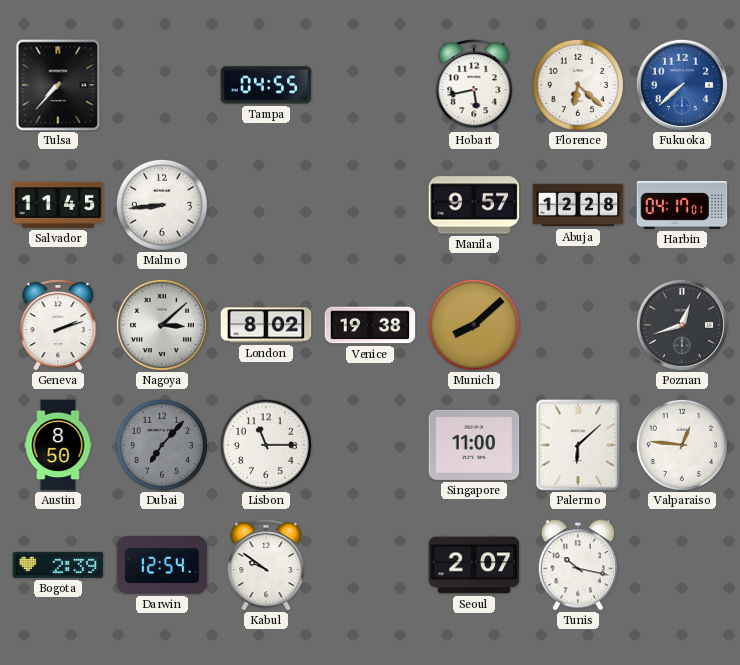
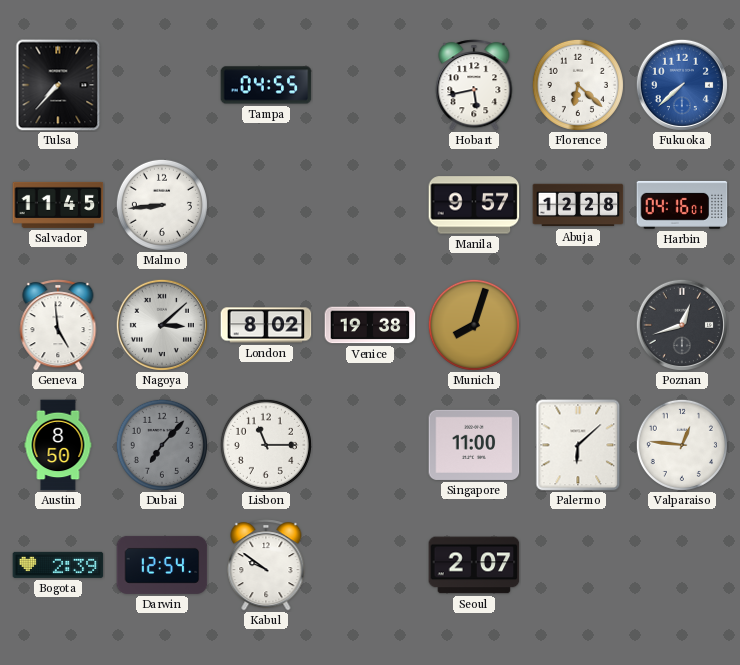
Harbin: 04:17 -> 04:16 (682, 205)
Geneva: 2:12 -> 4:59 (58, 325)
Munich: 8:08 -> 8:03 (474, 325)
Tunis: 10:17 -> none (578, 565)
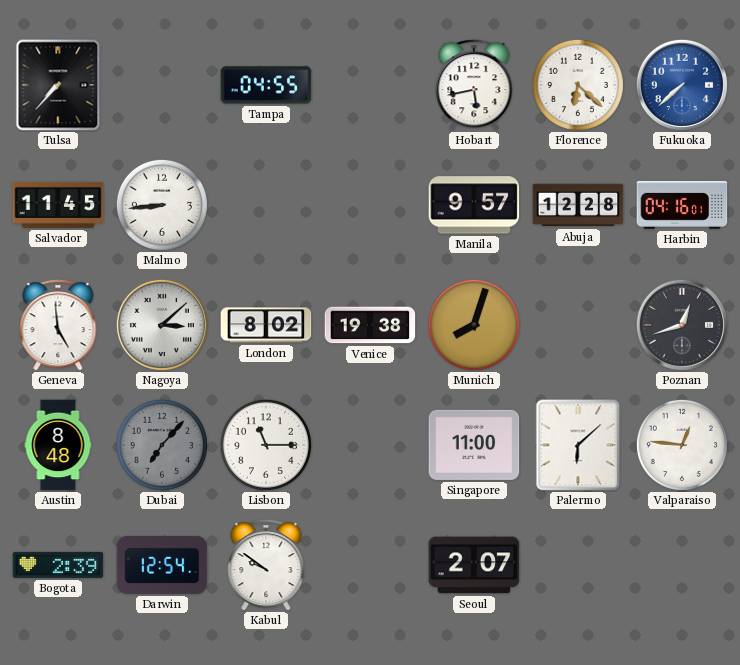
Austin: 8:50 -> 8:48 (58, 445)
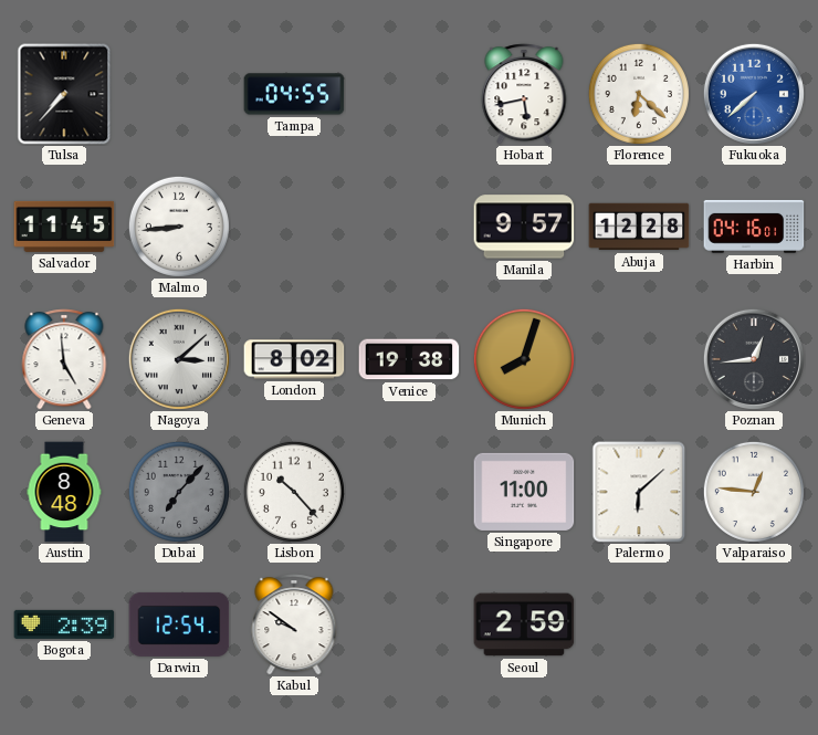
Poznan: 12:42 -> 12:44 (754, 359)
Lisbon: 11:15 -> 10:23 (294, 492)
Seoul: 2:07 -> 2:59 (524, 624)
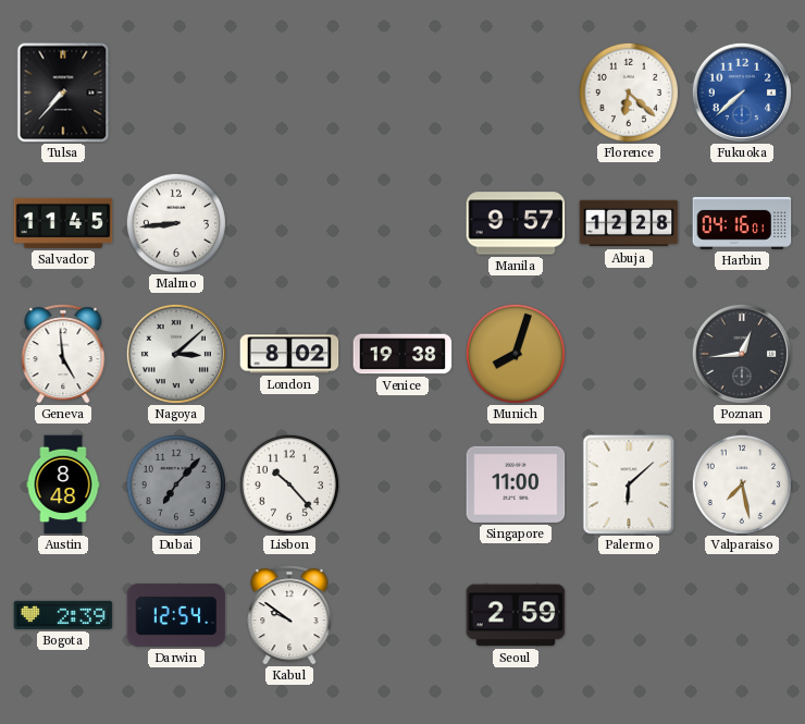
Tampa: 04:55 -> none (294, 94)
Hobart: 5:43 -> none (524, 94)
Valparaiso: 12:46 -> 7:28 (742, 484)
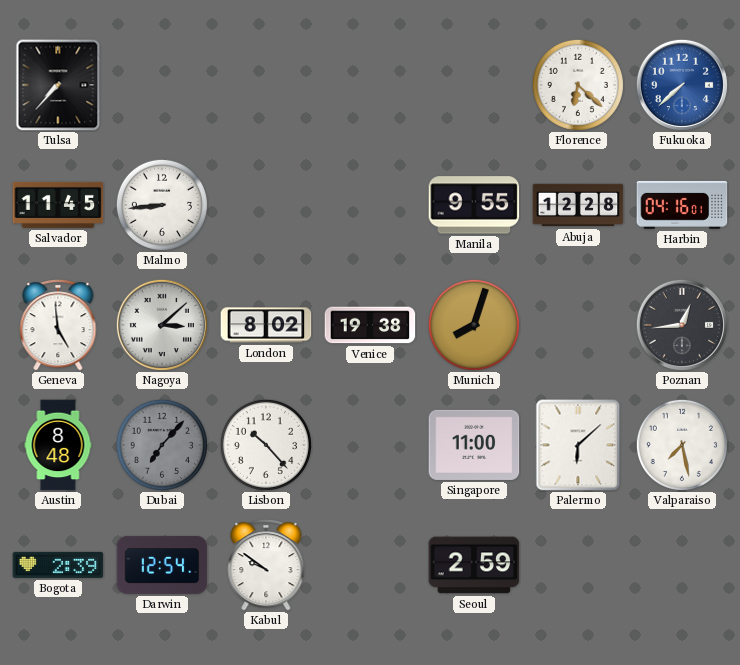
Manila: 9:57 -> 9:55 (474, 205)
